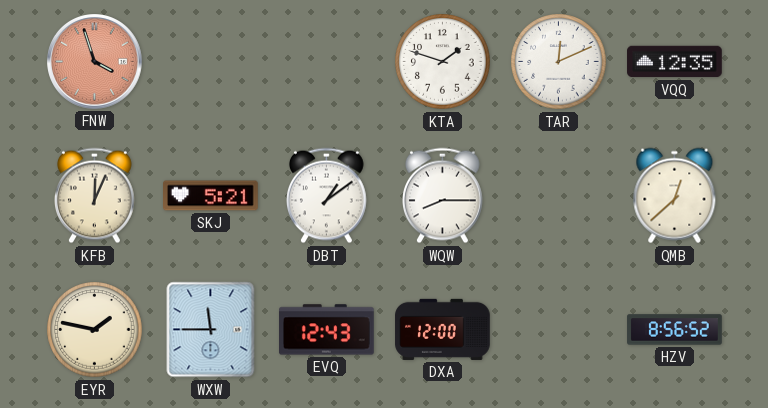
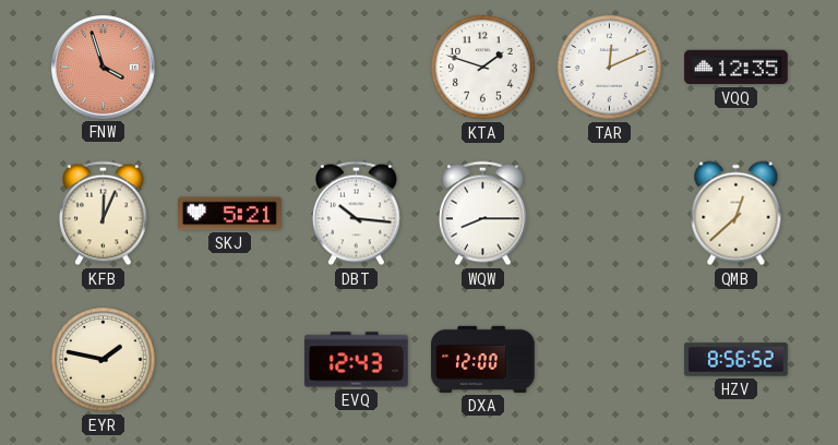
DBT: 1:09 -> 10:16 (357, 214)
WXW: 11:45 -> none (211, 330)
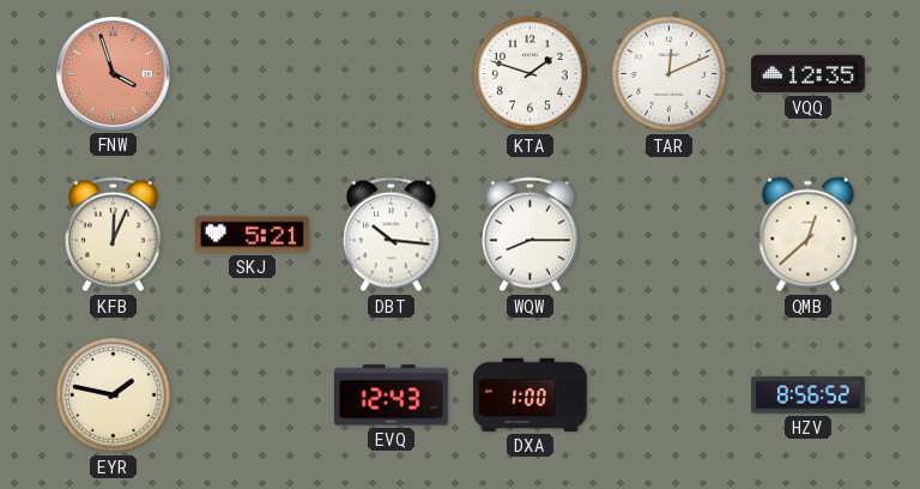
DXA: 12:00 -> 1:00 (531, 394)
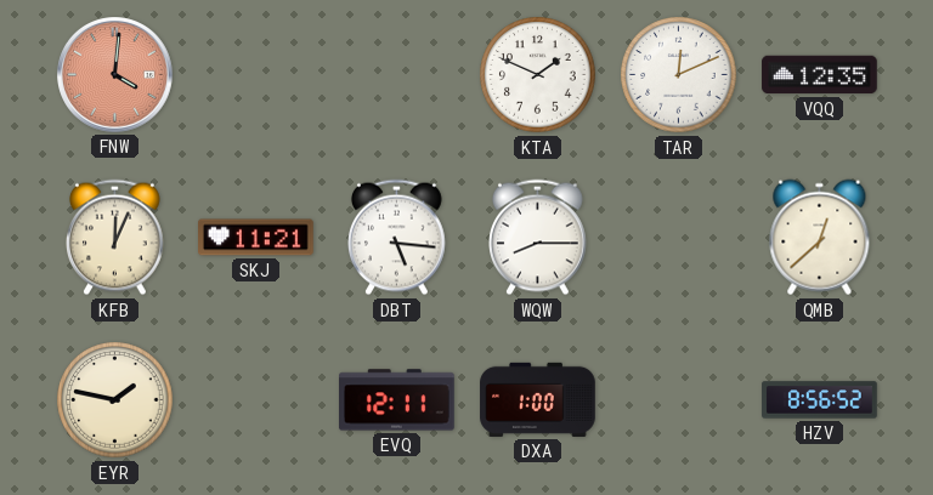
FNW: 3:57 -> 4:01 (115, 75)
KTA: 1:48 -> 1:49 (538, 75)
SKJ: 5:21 -> 11:21 (256, 238)
DBT: 10:16 -> 5:16 (397, 238)
EVQ: 12:43 -> 12:11 (397, 400)
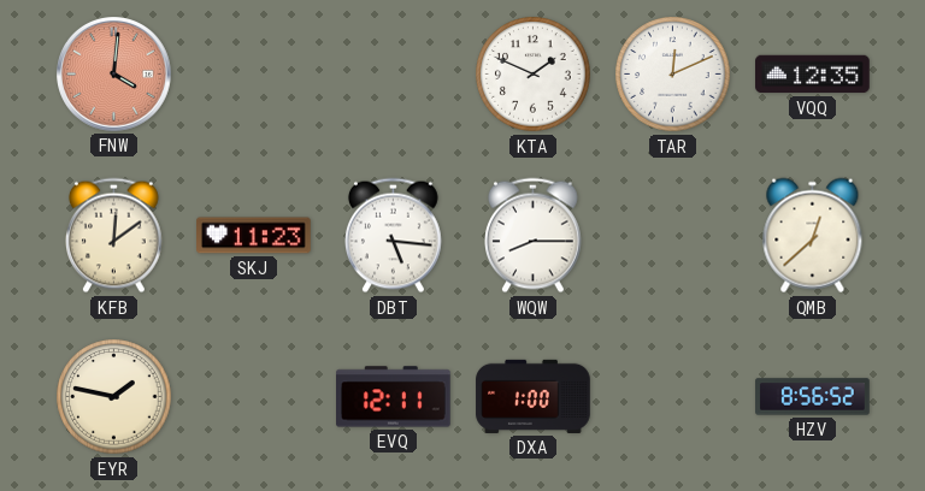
KFB: 12:04 -> 12:09 (114, 236)
SKJ: 11:21 -> 11:23 (254, 236)
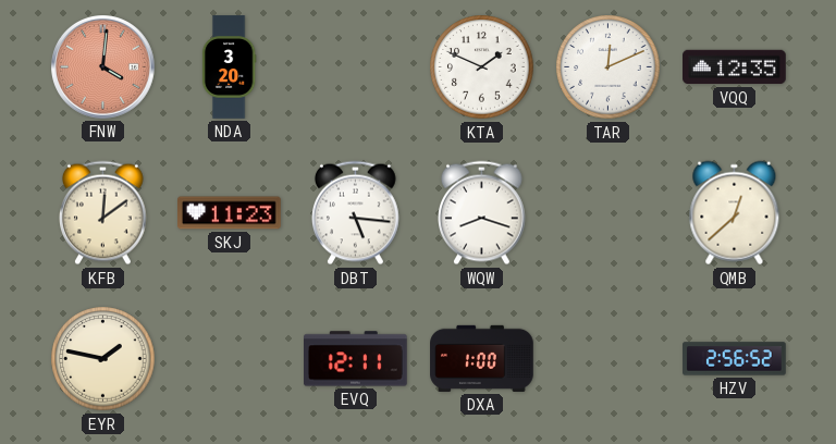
NDA: none -> 3:20 (229, 67)
WQW: 8:15 -> 8:18 (482, 213)
HZV: 8:56 -> 2:56 (735, 359)
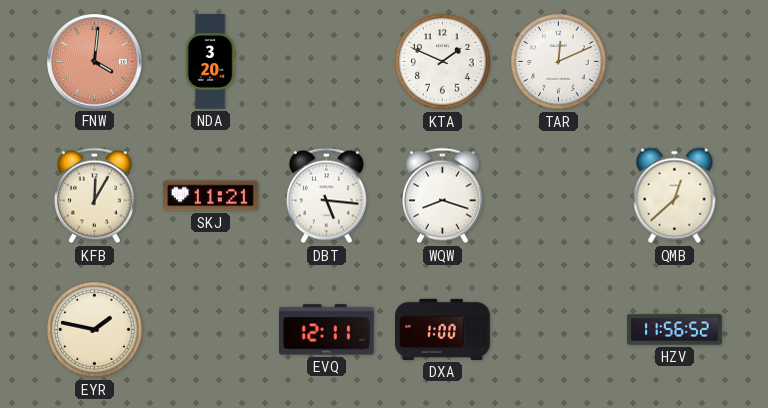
VQQ: 12:35 -> none (735, 67)
KFB: 12:09 -> 12:05 (95, 196)
SKJ: 11:23 -> 11:21 (211, 196)
HZV: 2:56 -> 11:56 (675, 330)
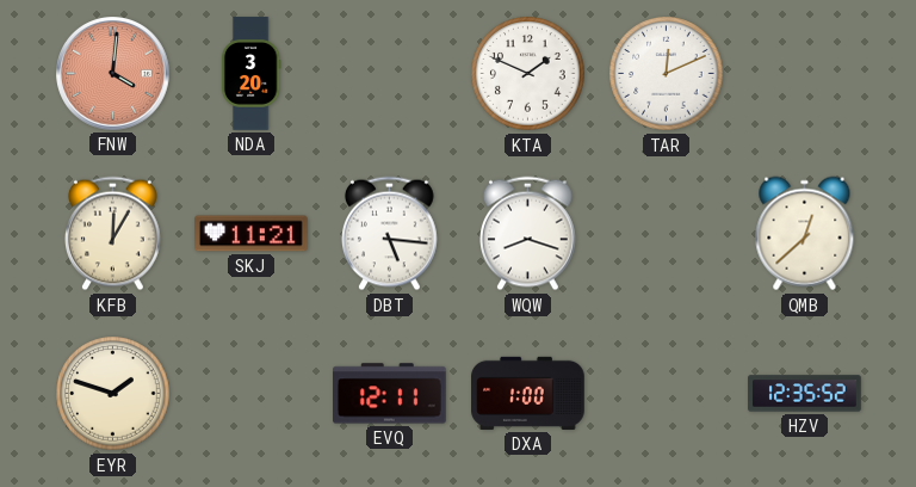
EYR: 1:47 -> 1:48 (113, 394)
HZV: 11:56 -> 12:35 (805, 394)
